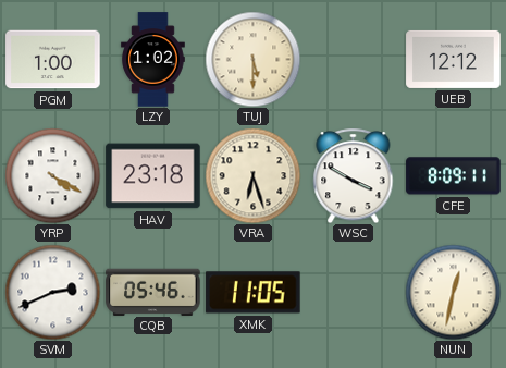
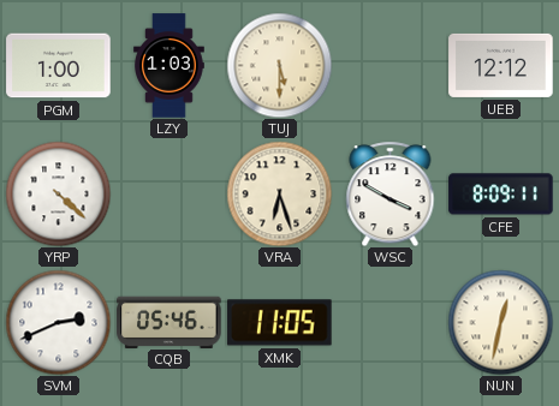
LZY: 1:02 -> 1:03 (170, 66)
YRP: 4:20 -> 4:22 (58, 193)
HAV: 23:18 -> none (153, 176)
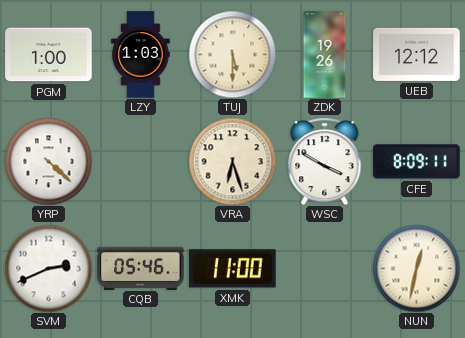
ZDK: none -> 19:26 (325, 55)
XMK: 11:05 -> 11:00 (233, 269)
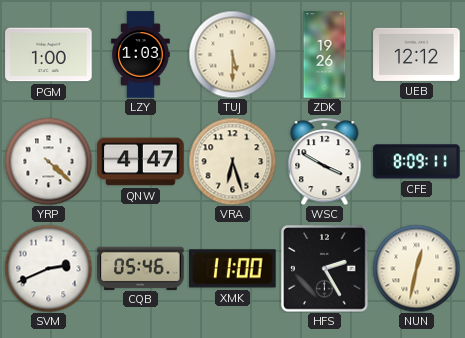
QNW: none -> 4:47 (141, 162)
HFS: none -> 2:25 (325, 269)
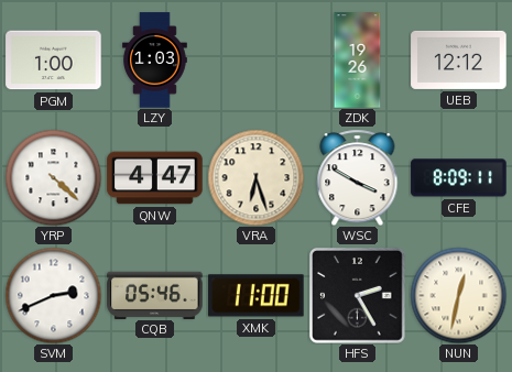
TUJ: 5:30 -> none (232, 54)
